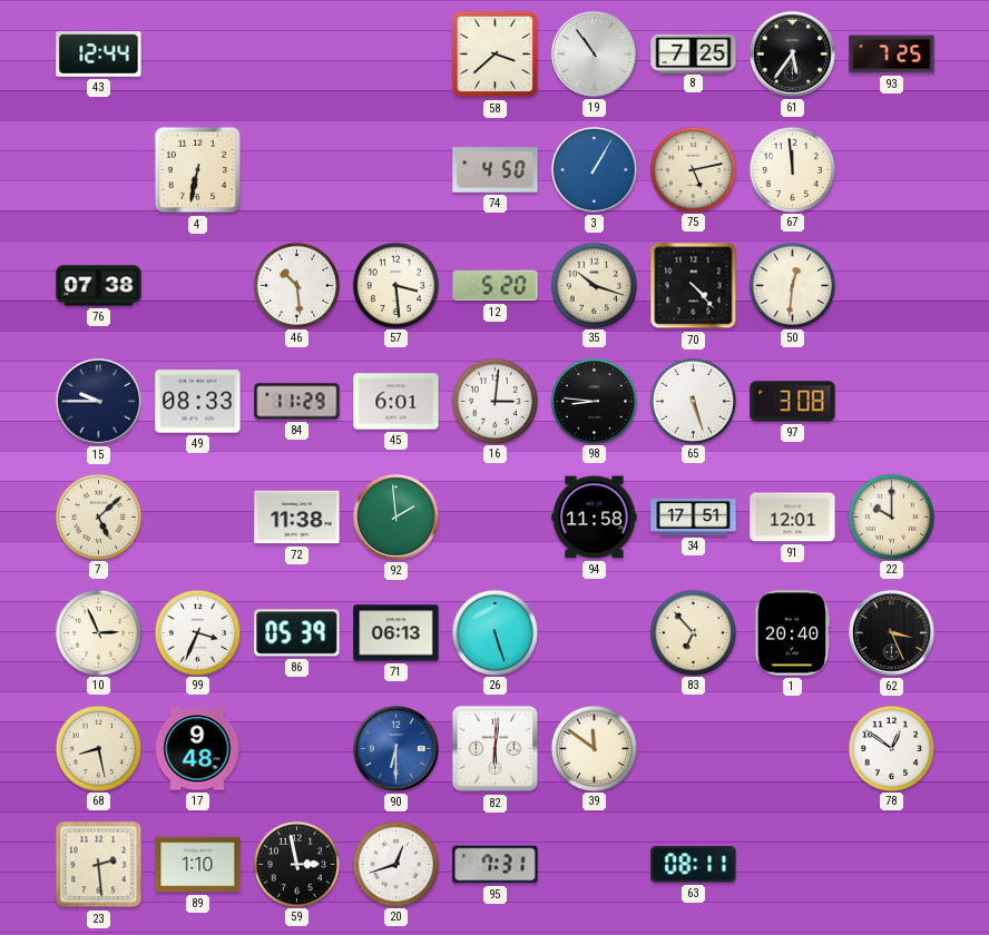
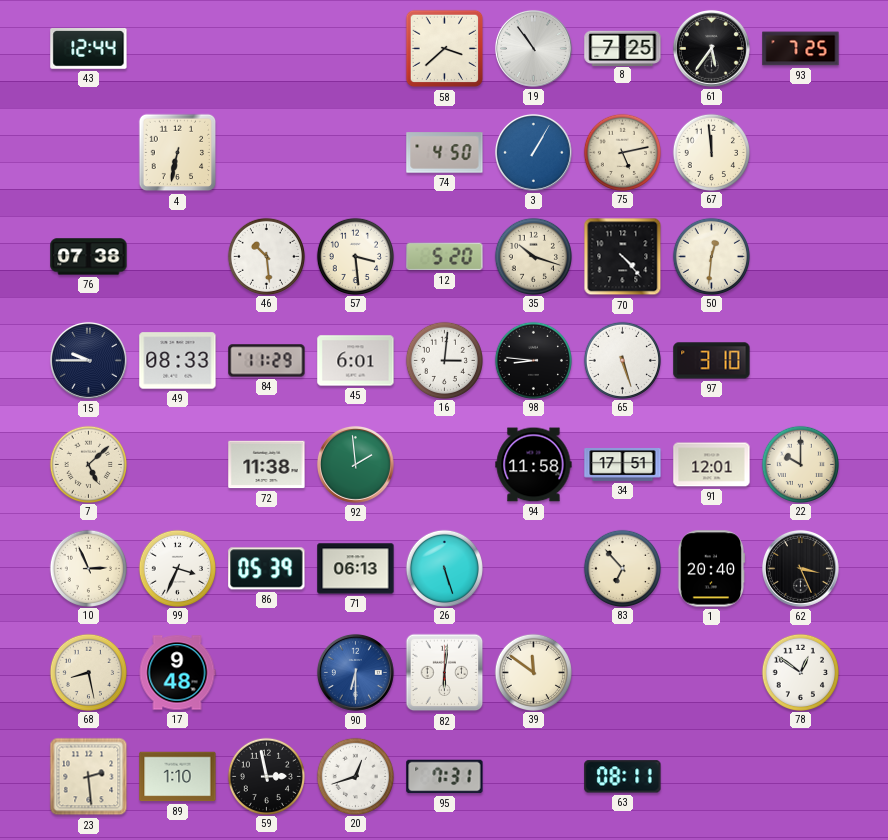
97: 3:08 -> 3:10 (712, 361)
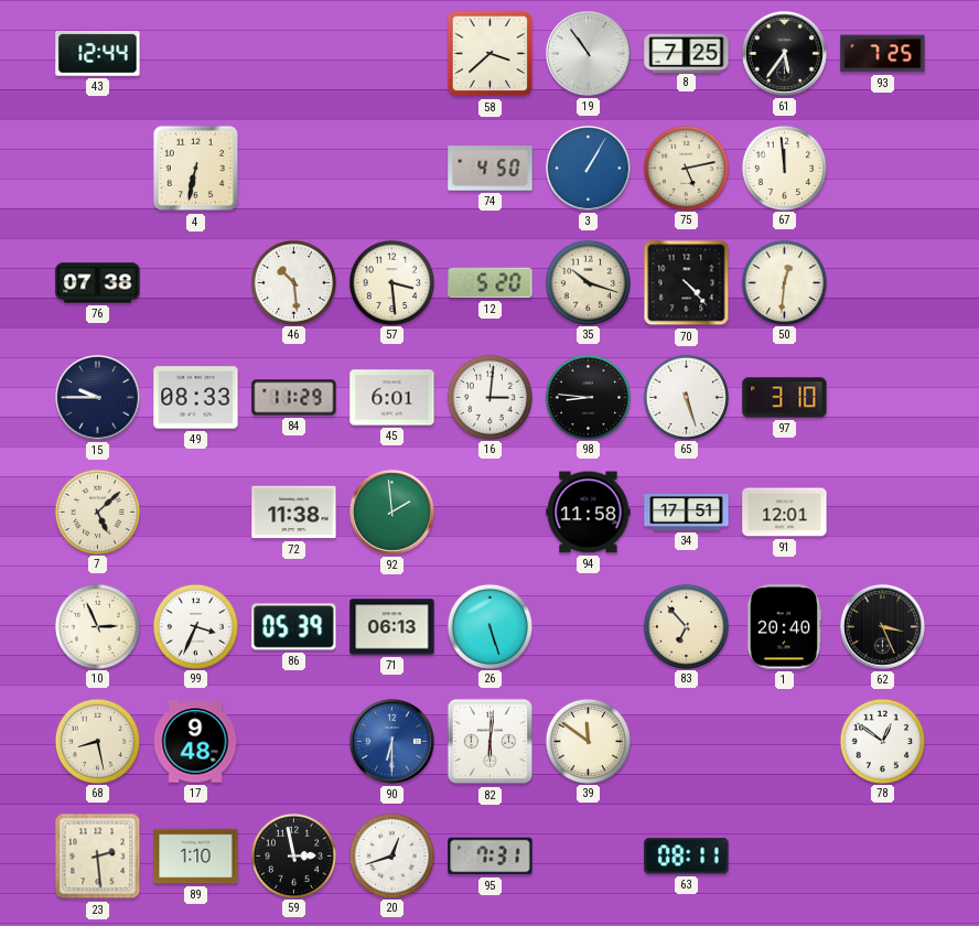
22: 10:00 -> none (800, 464)
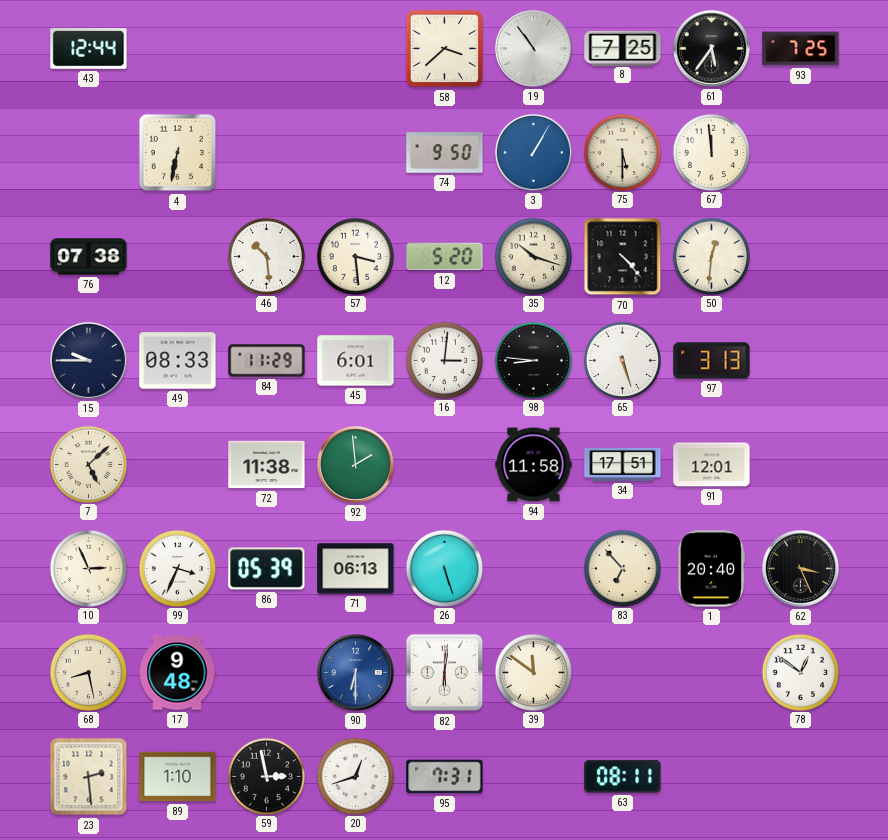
74: 4:50 -> 9:50 (445, 153)
75: 5:13 -> 5:30 (622, 152)
97: 3:10 -> 3:13 (712, 361)
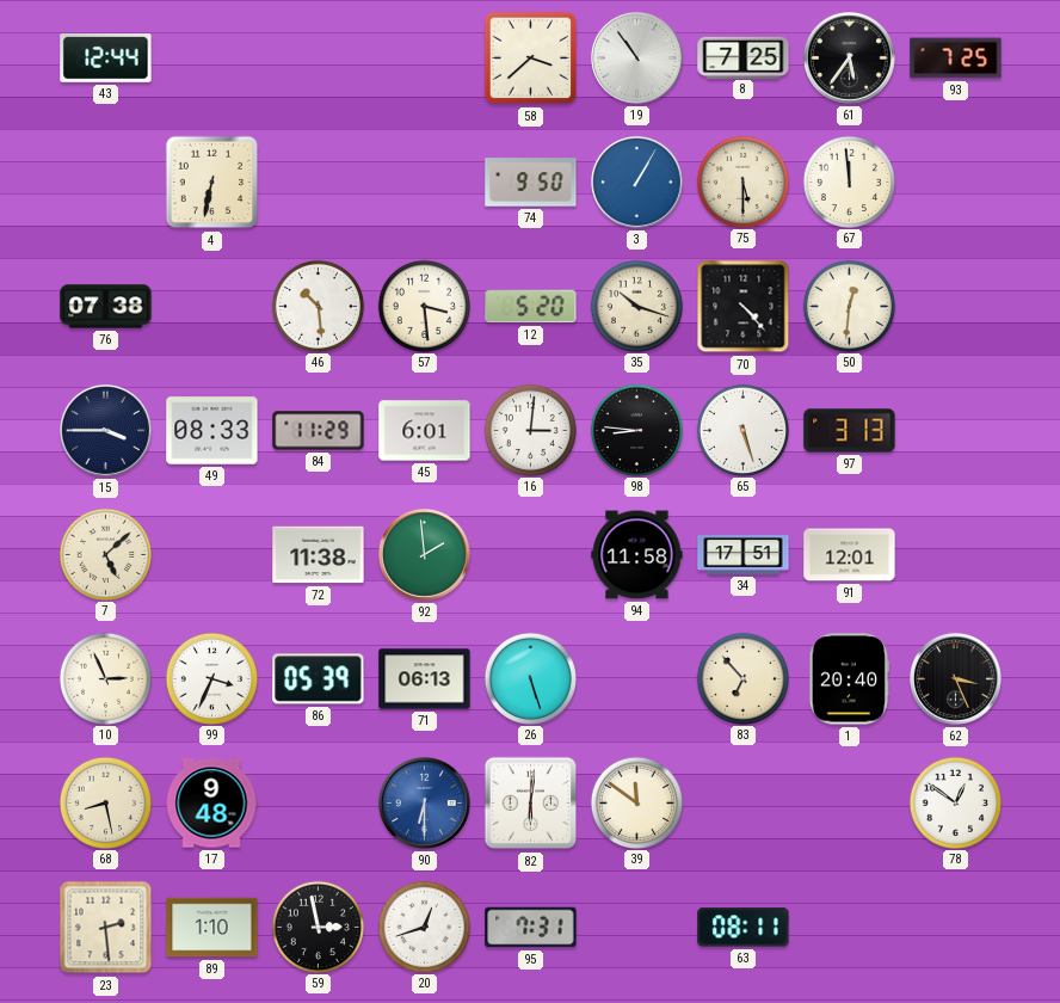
15: 9:45 -> 3:45 (105, 430)
